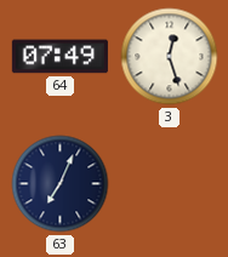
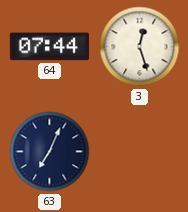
64: 07:49 -> 07:44 (49, 47)
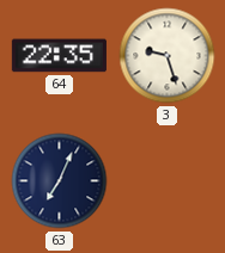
64: 07:44 -> 22:35 (59, 56)
3: 12:27 -> 9:27 (168, 56)
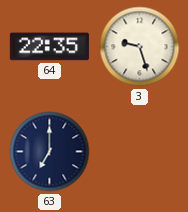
63: 7:04 -> 7:00 (50, 152)
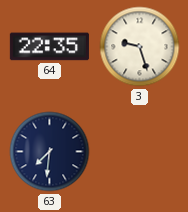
63: 7:00 -> 7:31 (50, 152)
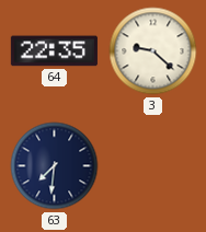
3: 9:27 -> 9:22 (153, 51)
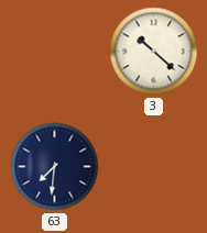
64: 22:35 -> none (54, 51)
3: 9:22 -> 10:22 (154, 52)
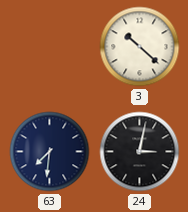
24: none -> 3:02 (140, 152)
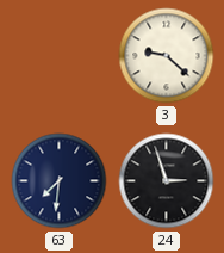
3: 10:22 -> 9:22 (167, 56)
24: 3:02 -> 2:57 (167, 181)
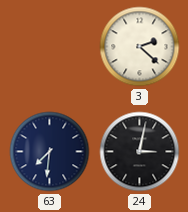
3: 9:22 -> 2:22 (140, 47)
24: 2:57 -> 3:02 (140, 152)
